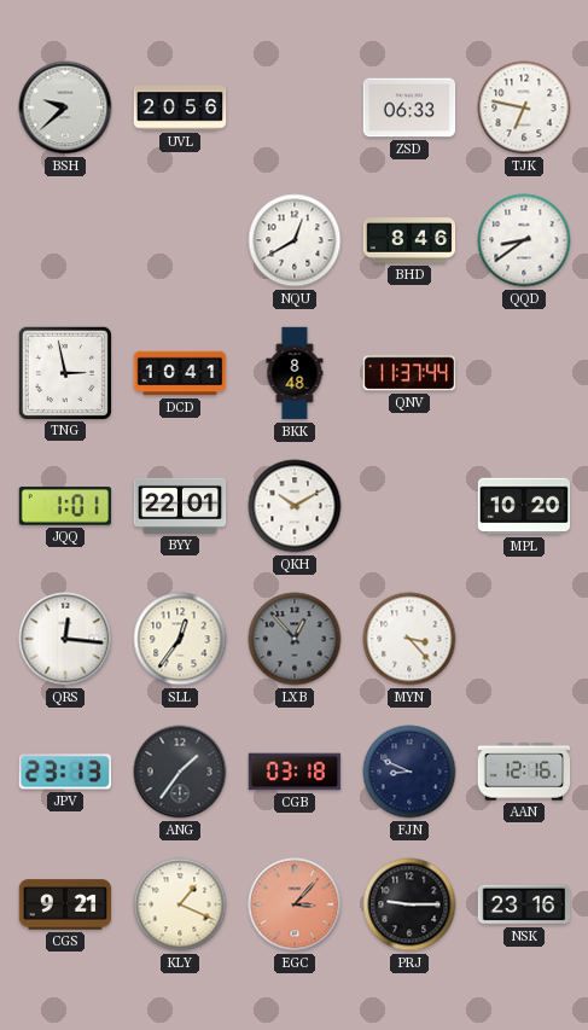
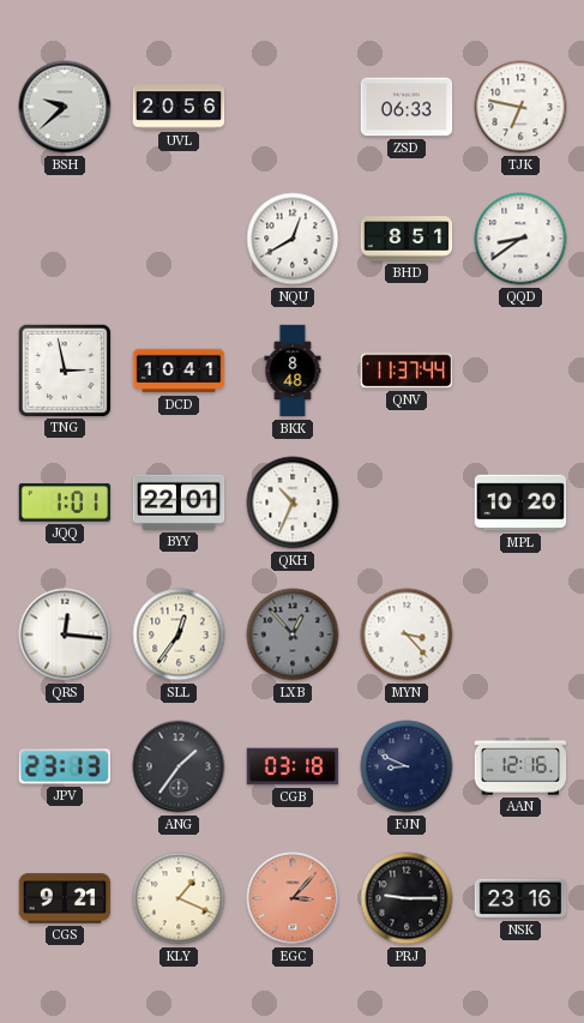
BHD: 8:46 -> 8:51 (407, 239)
QKH: 10:10 -> 10:34 (293, 503)
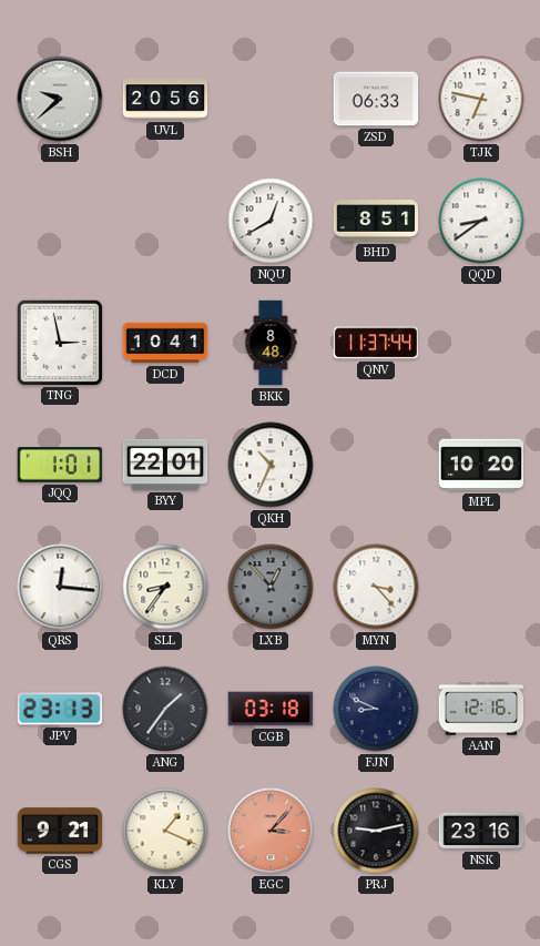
SLL: 12:36 -> 8:36 (165, 587)
PRJ: 9:15 -> 9:13 (376, 831)
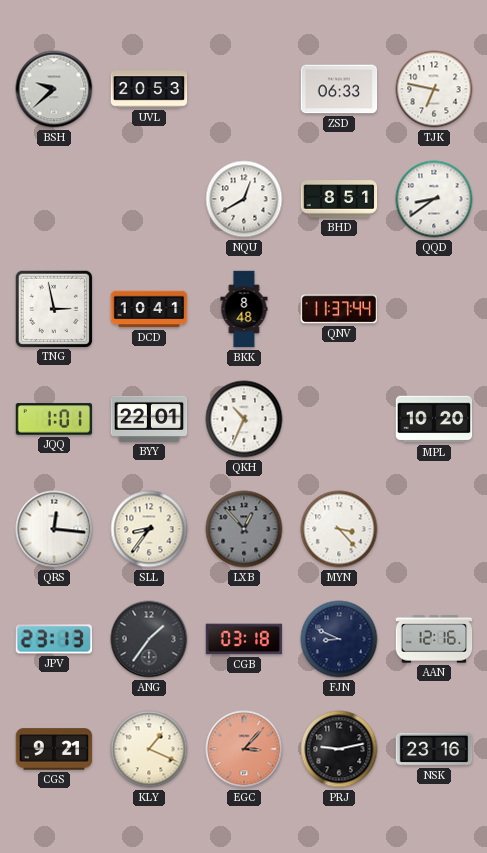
UVL: 20:56 -> 20:53 (149, 89)
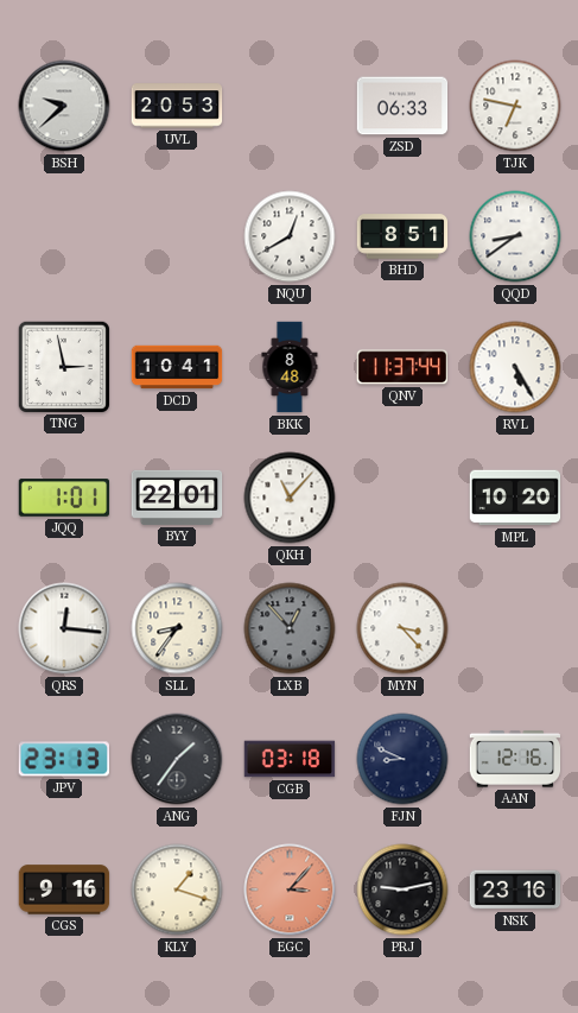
RVL: none -> 5:25 (515, 367)
QKH: 10:34 -> 11:07 (290, 498)
CGS: 9:21 -> 9:16 (64, 889)
KLY: 1:19 -> 1:18 (177, 889)
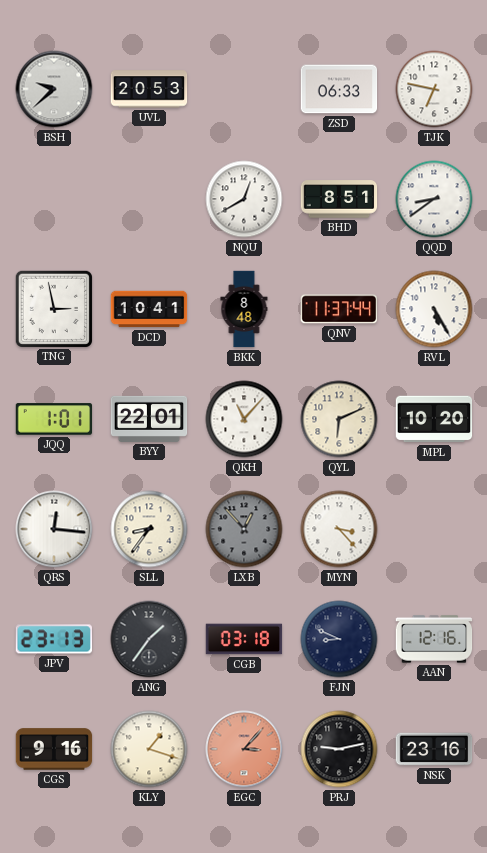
QYL: none -> 6:11 (339, 419)
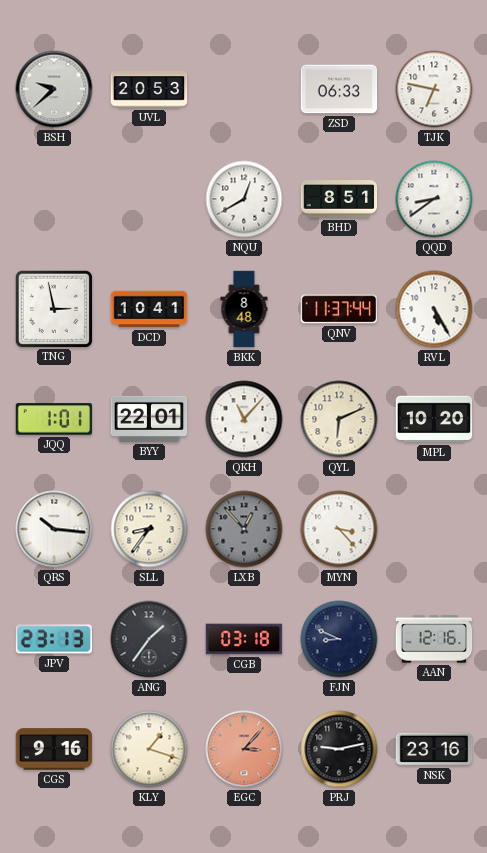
QRS: 12:16 -> 10:16 (54, 529)
